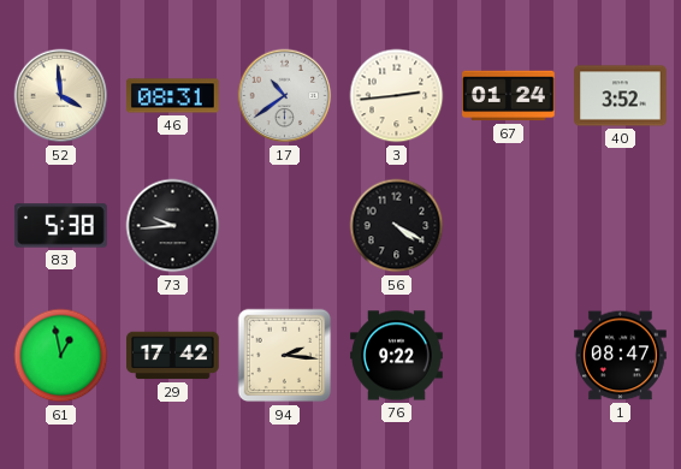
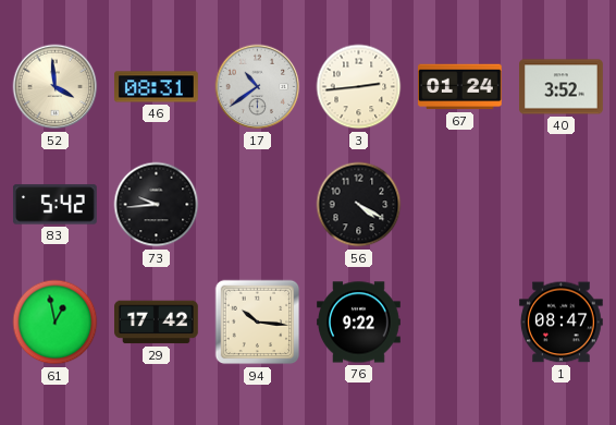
83: 5:38 -> 5:42 (56, 205)
94: 2:16 -> 10:16 (258, 323)
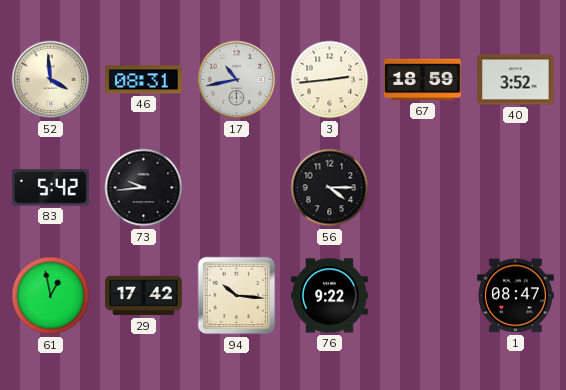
17: 10:39 -> 10:43 (237, 80)
67: 01:24 -> 18:59 (423, 80)
56: 4:20 -> 4:15 (330, 188)
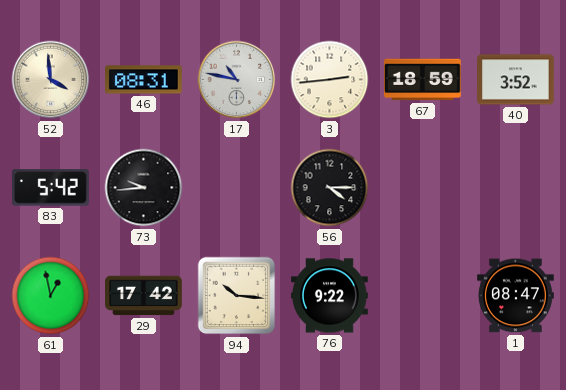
17: 10:43 -> 10:47 (237, 80)
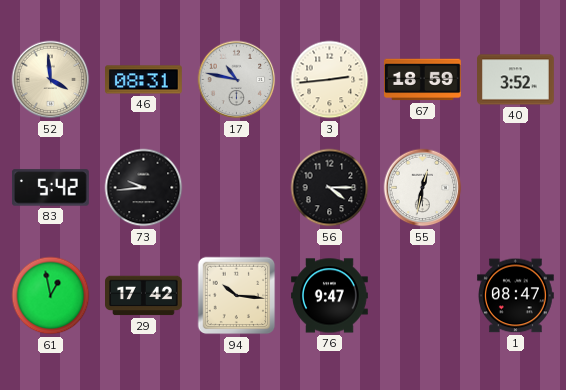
55: none -> 12:32 (423, 188)
76: 9:22 -> 9:47 (330, 296)
